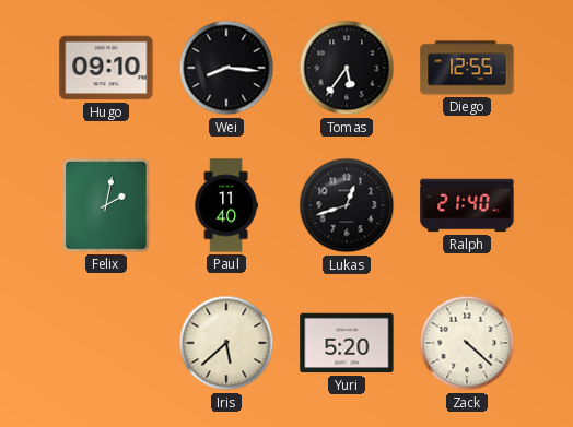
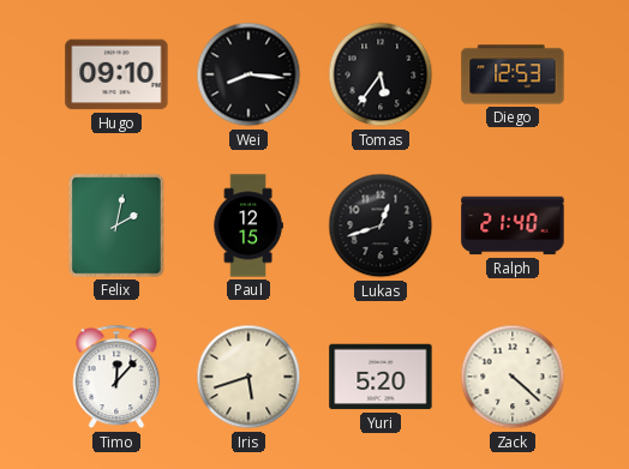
Diego: 12:55 -> 12:53 (513, 74)
Paul: 11:40 -> 12:15 (248, 226)
Timo: none -> 12:07 (116, 377)
Iris: 5:38 -> 5:42 (248, 377)
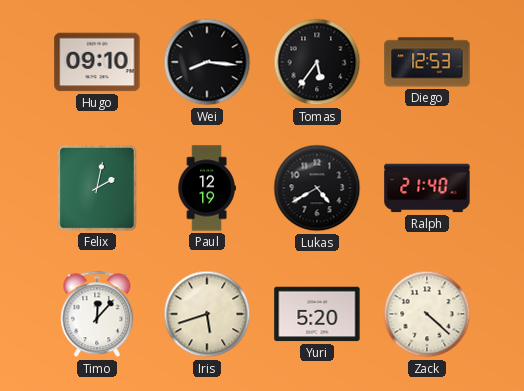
Paul: 12:15 -> 12:19 (207, 188)
Lukas: 12:42 -> 4:40 (317, 188)
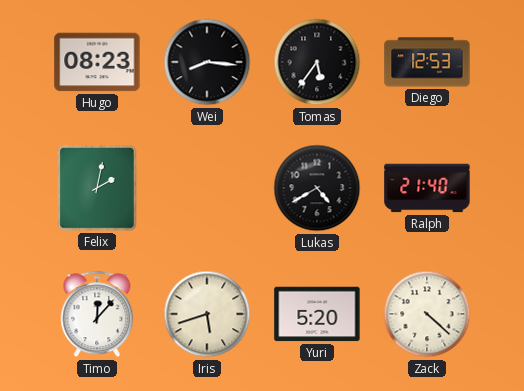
Hugo: 09:10 -> 08:23 (97, 62)
Paul: 12:19 -> none (207, 188)
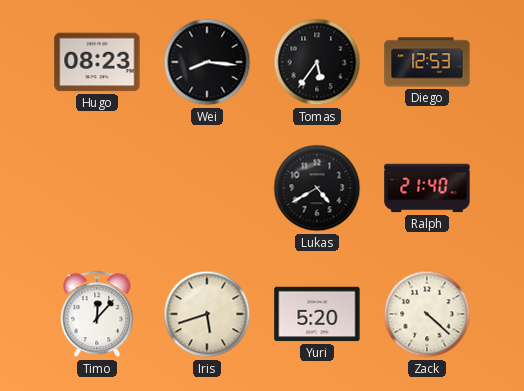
Felix: 2:02 -> none (97, 188)
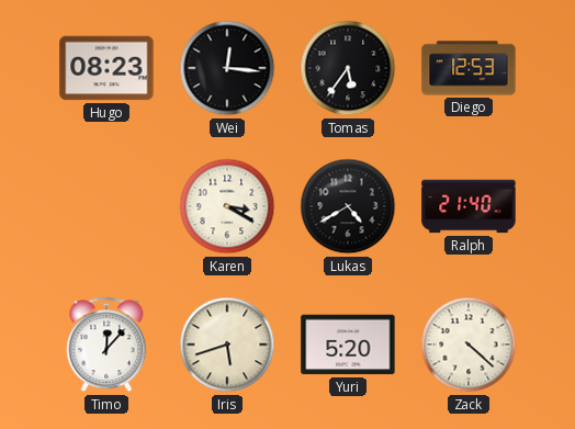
Wei: 8:16 -> 12:16 (227, 68)
Karen: none -> 3:20 (227, 206)
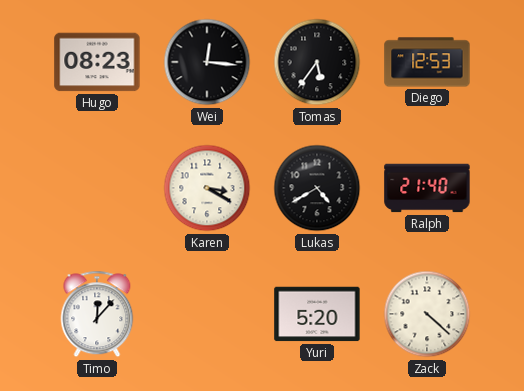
Iris: 5:42 -> none (227, 345)
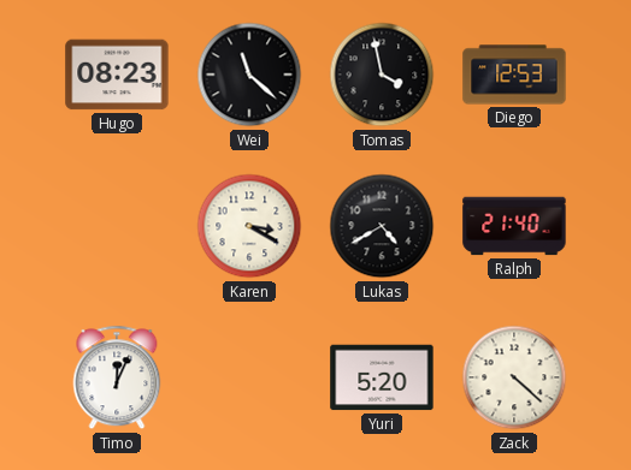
Wei: 12:16 -> 11:22 (249, 75)
Tomas: 5:36 -> 3:58 (382, 75)
Timo: 12:07 -> 12:04 (117, 377)
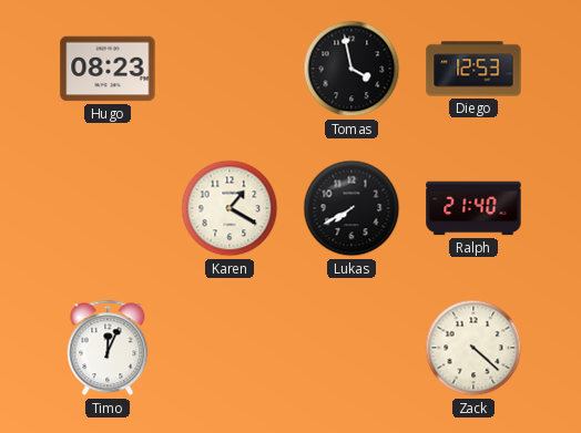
Wei: 11:22 -> none (249, 75)
Karen: 3:20 -> 1:20 (230, 208)
Lukas: 4:40 -> 7:40 (351, 208)
Yuri: 5:20 -> none (382, 377)
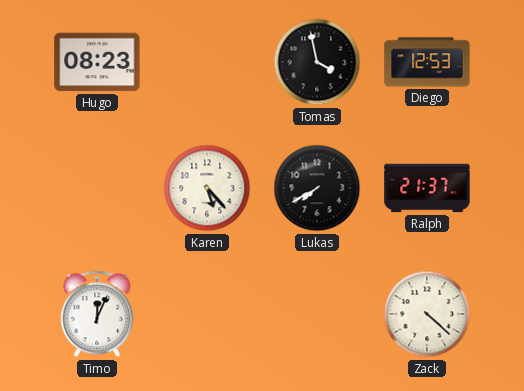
Karen: 1:20 -> 5:23 (207, 188)
Ralph: 21:40 -> 21:37 (427, 188)
